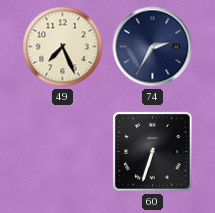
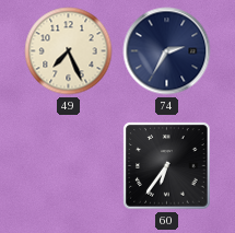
60: 6:33 -> 6:36 (167, 166)
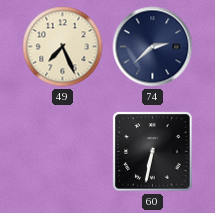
74: 2:35 -> 2:38 (153, 47)
60: 6:36 -> 6:32 (153, 152)
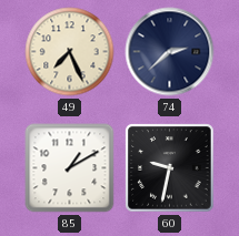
85: none -> 1:10 (70, 168)
60: 6:32 -> 9:32 (170, 168)
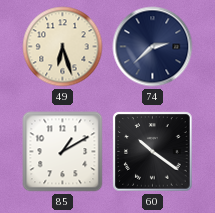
49: 7:26 -> 6:27 (63, 47)
60: 9:32 -> 10:21 (153, 152)
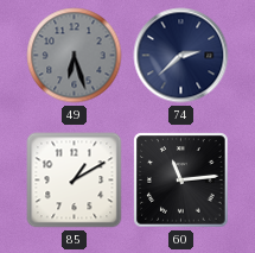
49 dial: cream -> grey (75, 56)
60: 10:21 -> 11:14 (181, 181)
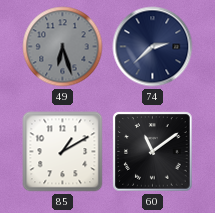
60: 11:14 -> 11:09 (153, 152)
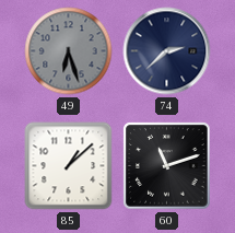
85: 1:10 -> 1:08 (69, 166)
60: 11:09 -> 11:12 (167, 166)
